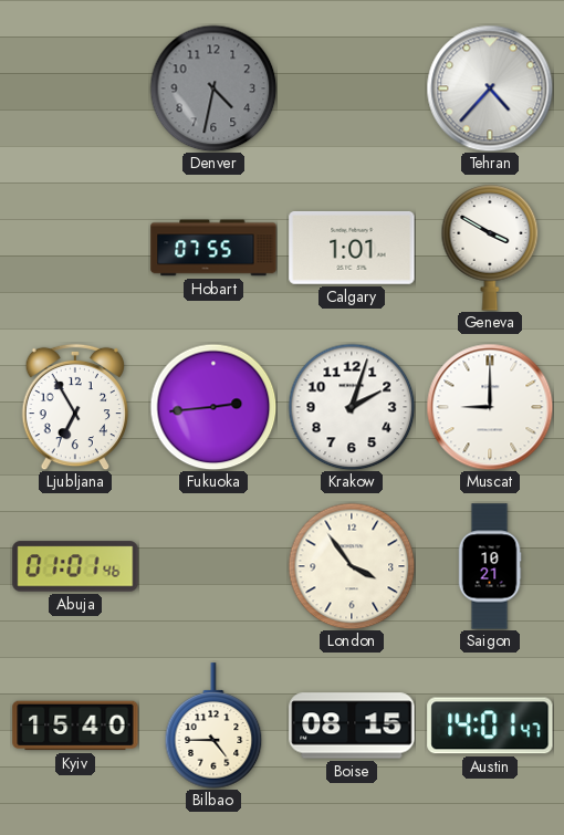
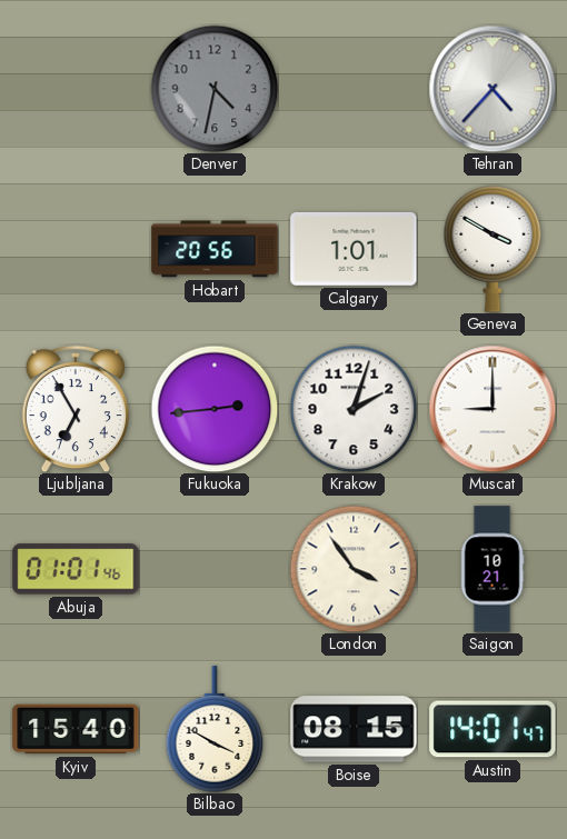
Hobart: 07:55 -> 20:56 (215, 249)
Bilbao: 4:45 -> 3:50 (215, 729)
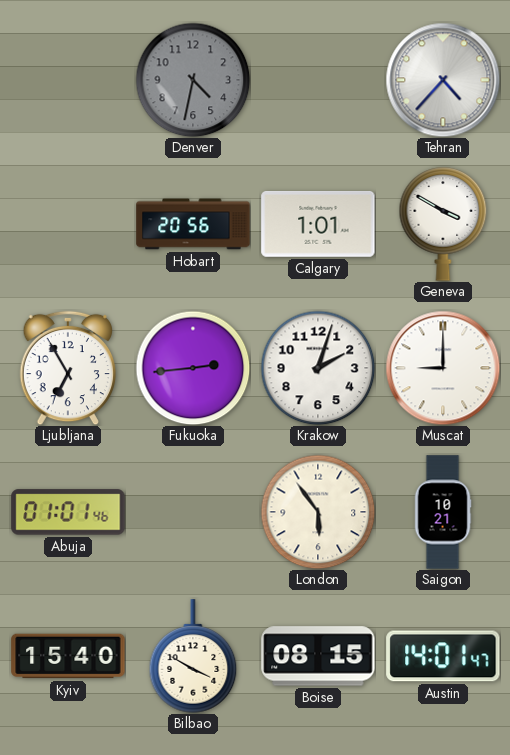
London: 3:54 -> 5:54 (318, 512)
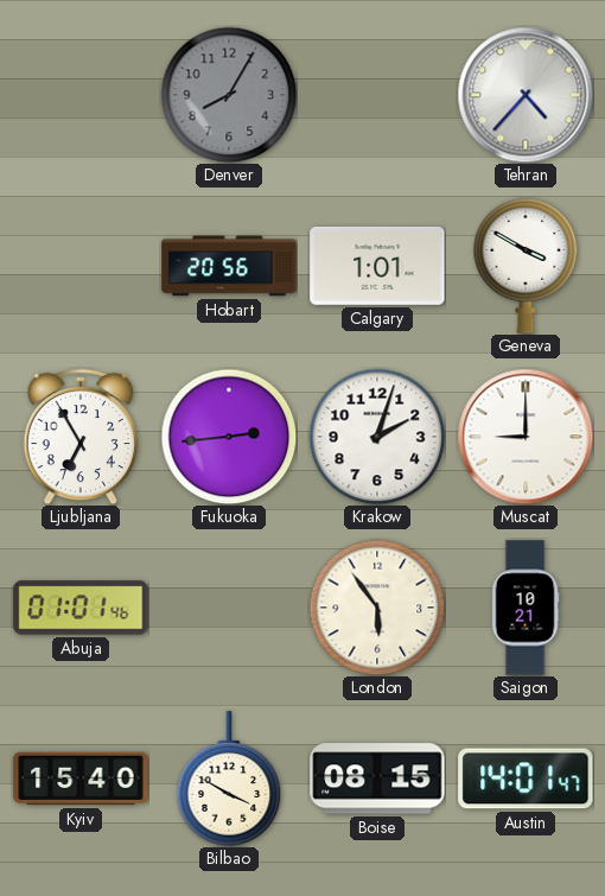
Denver: 4:32 -> 8:05 (229, 95)
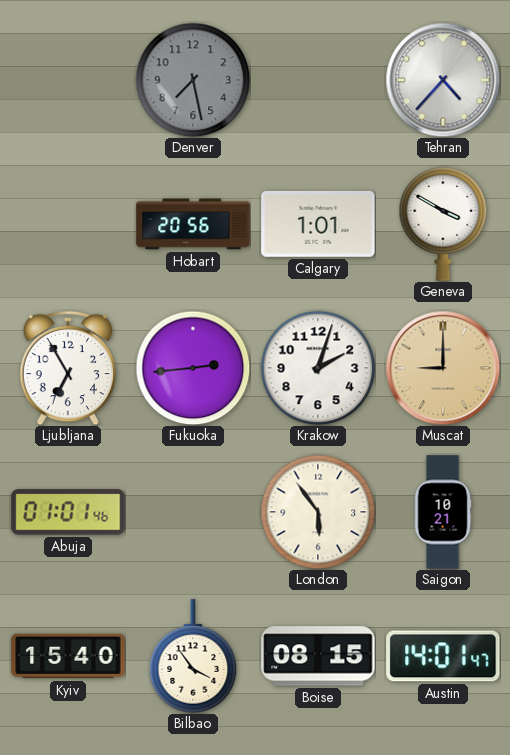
Denver: 8:05 -> 7:28 (193, 80)
Muscat dial: white -> champagne (443, 368)
Bilbao: 3:50 -> 3:54 (193, 656)
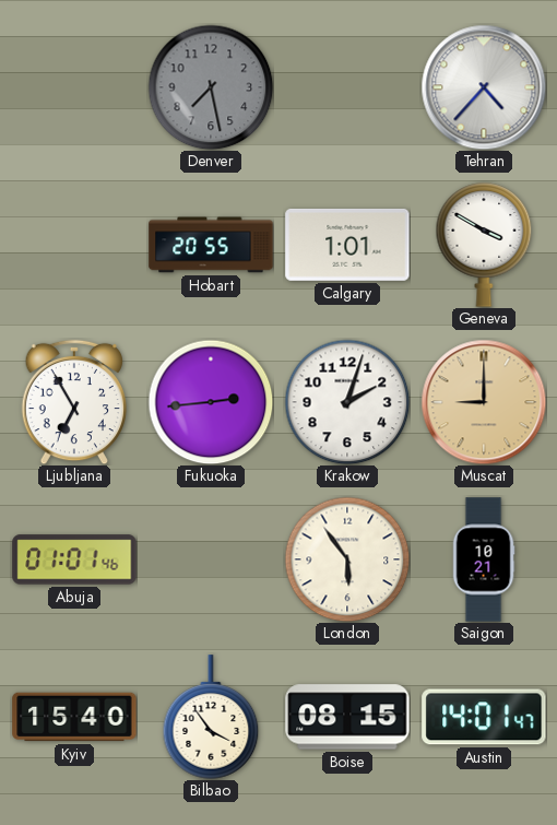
Hobart: 20:56 -> 20:55 (211, 245)
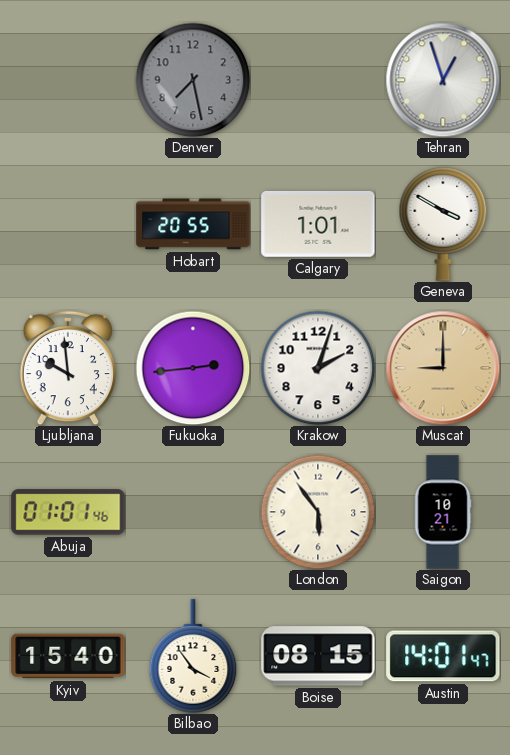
Tehran: 4:37 -> 12:57 (443, 80)
Ljubljana: 6:55 -> 9:59 (68, 368)
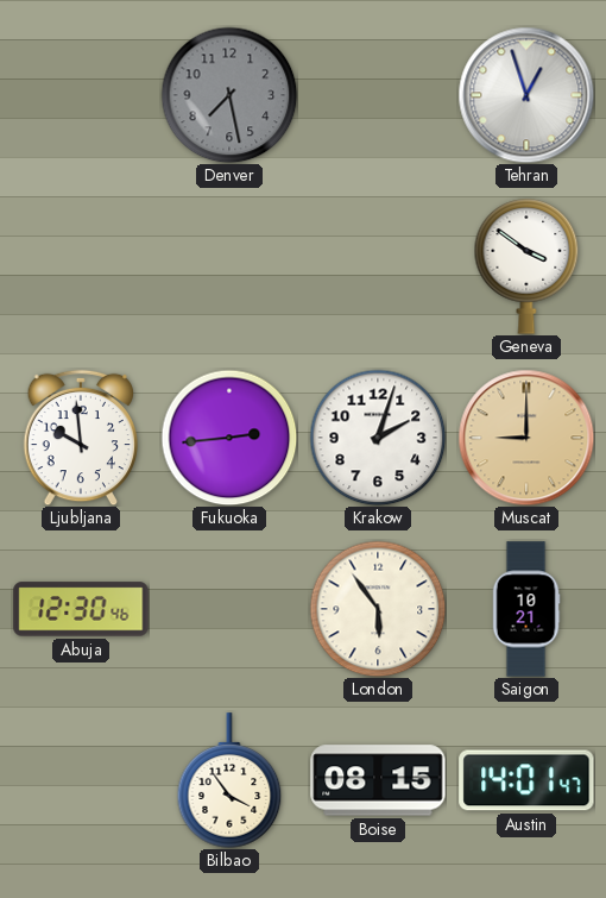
Hobart: 20:55 -> none (193, 224)
Calgary: 1:01 -> none (318, 224)
Geneva: 3:50 -> 3:51 (526, 266)
Abuja: 01:01 -> 12:30 (81, 609)
Kyiv: 15:40 -> none (68, 656)
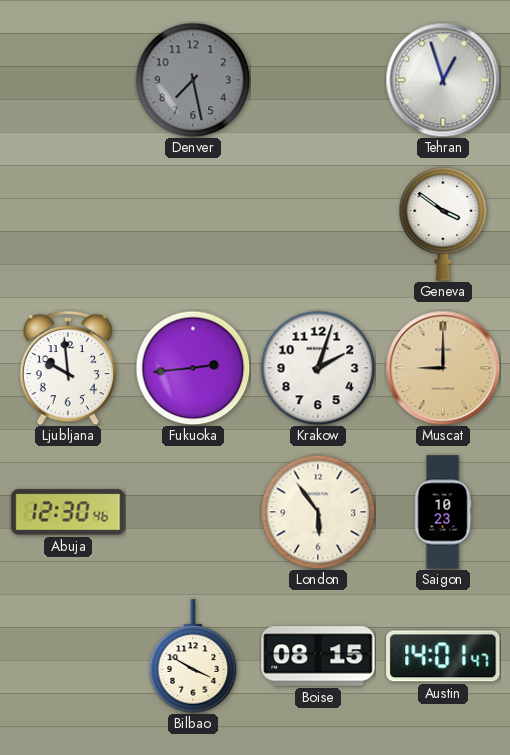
Saigon: 10:21 -> 10:23 (443, 512)
Bilbao: 3:54 -> 3:50 (193, 656)
